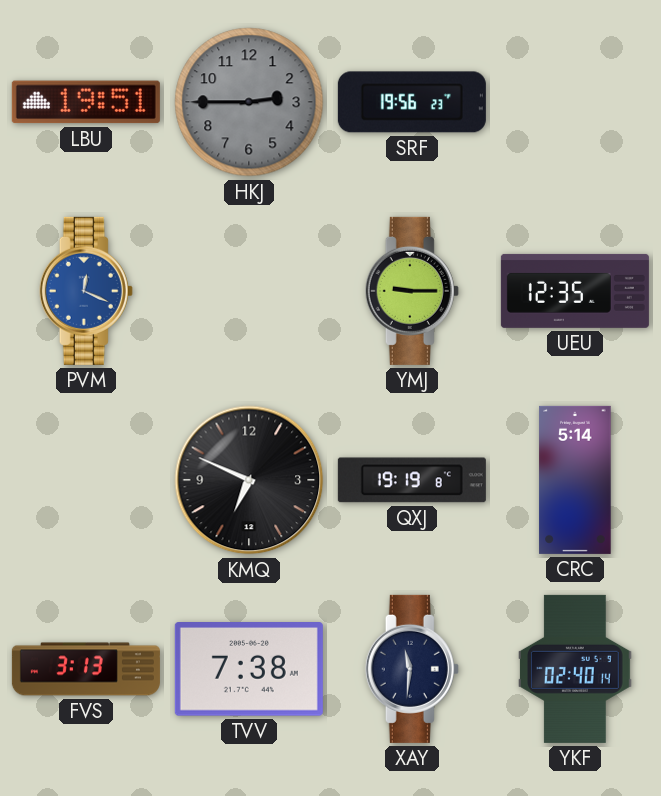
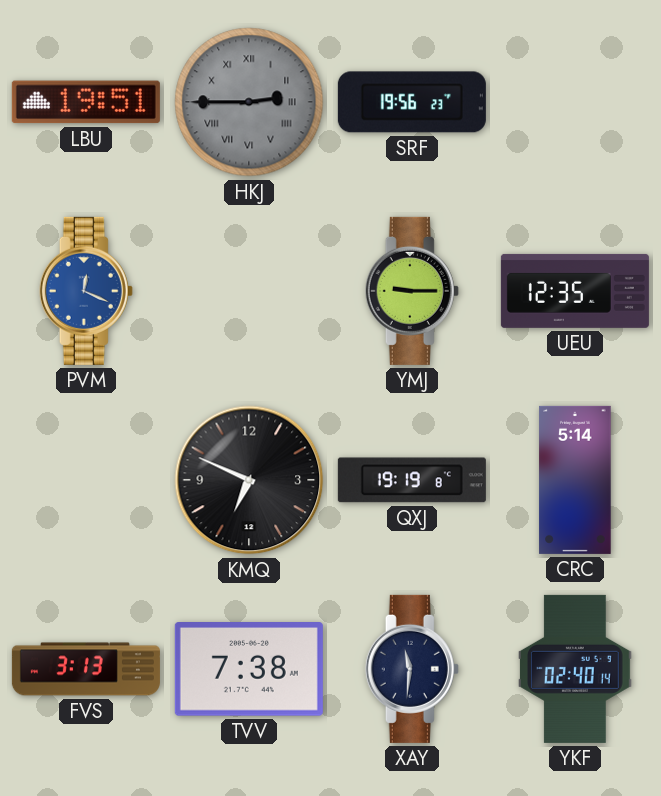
HKJ numerals: Arabic -> Roman (249, 102)
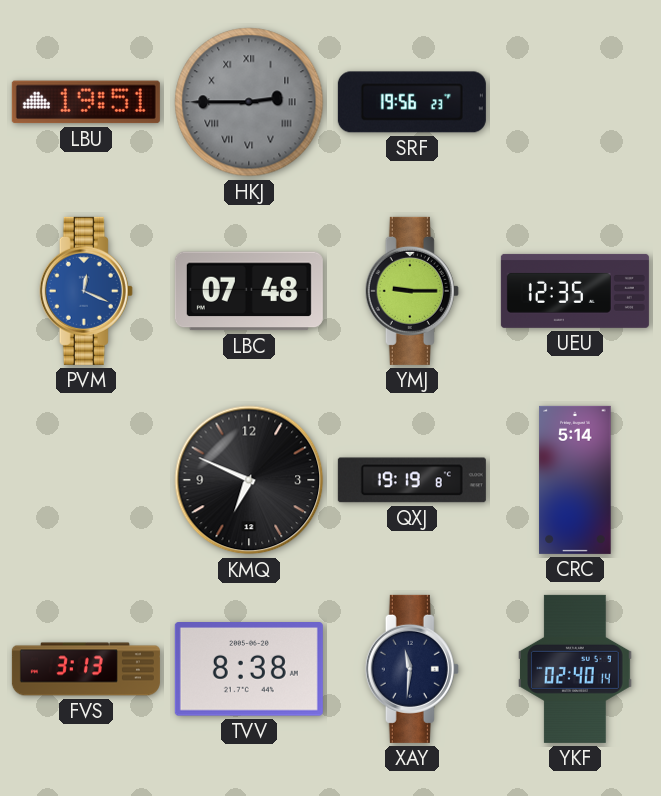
LBC: none -> 07:48 (249, 291)
TVV: 7:38 -> 8:38 (249, 670)
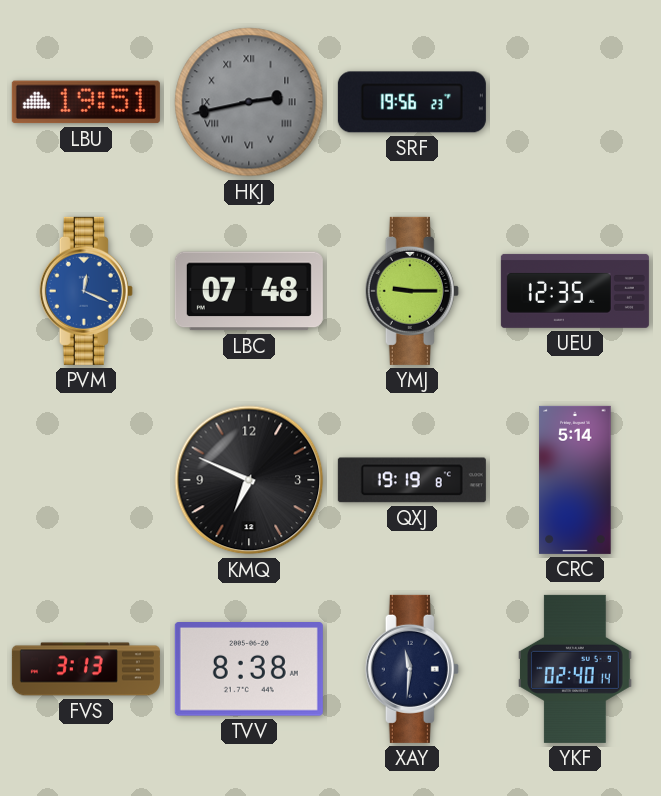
HKJ: 2:45 -> 2:43 (249, 102)
